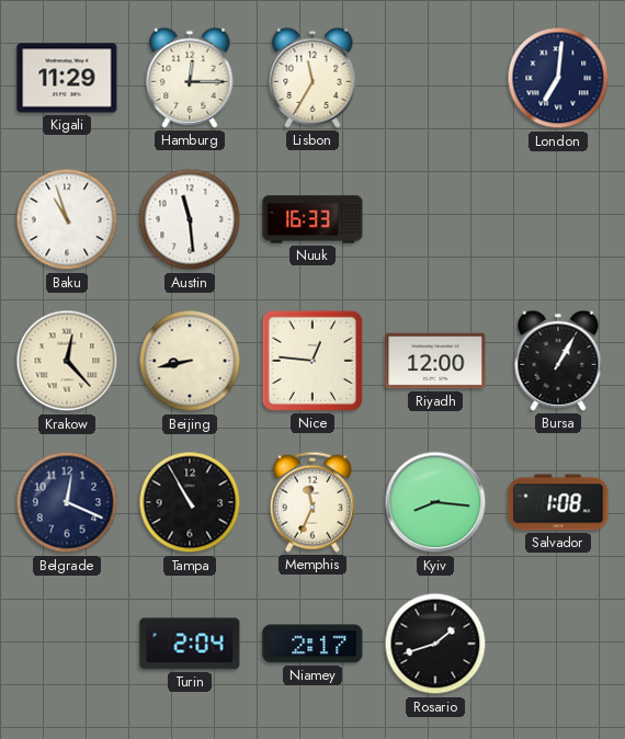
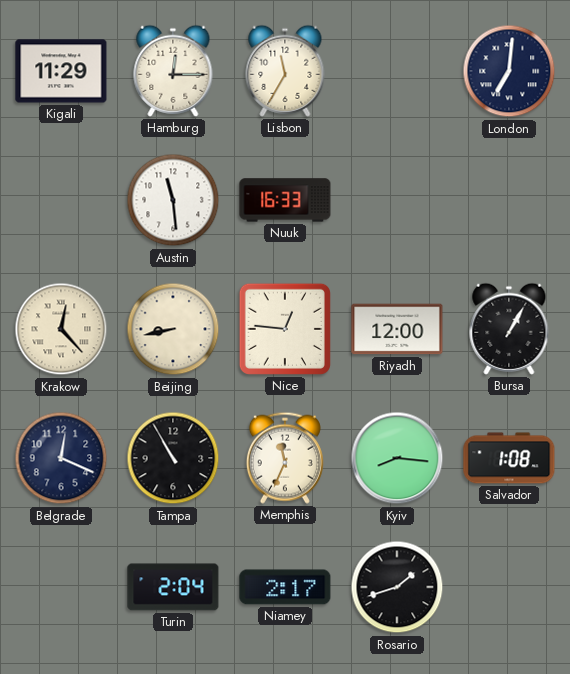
Baku: 10:57 -> none (67, 219)
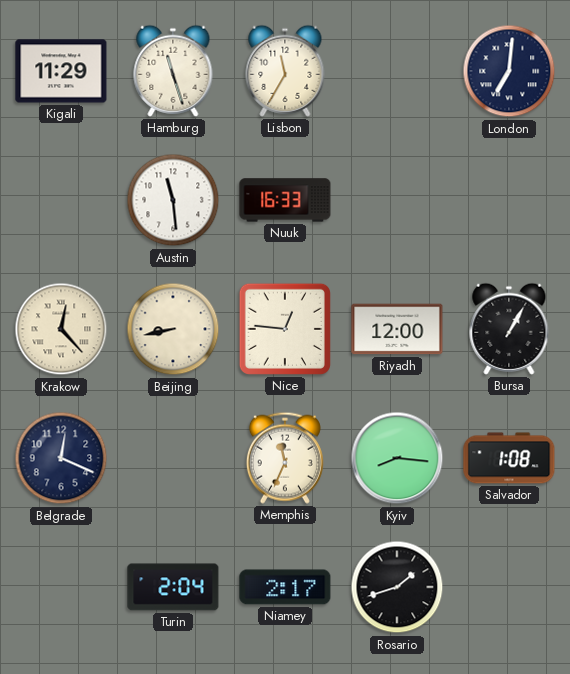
Hamburg: 12:15 -> 11:27 (173, 71)
Tampa: 10:55 -> none (173, 458)
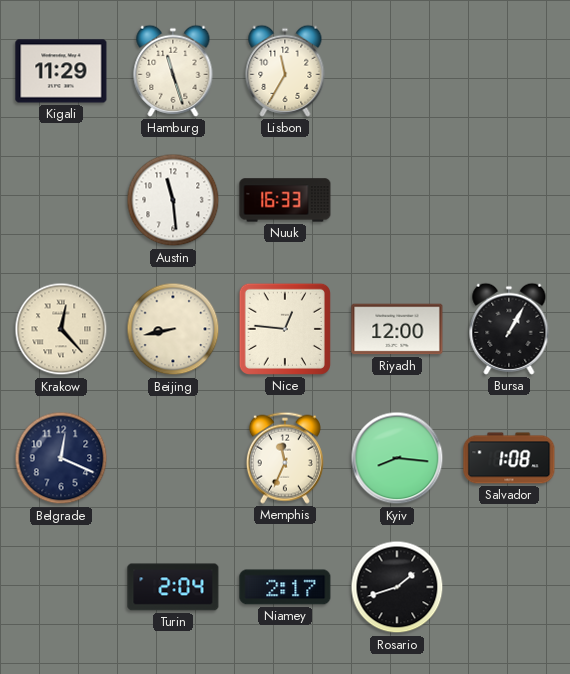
London: 7:01 -> none (509, 71)
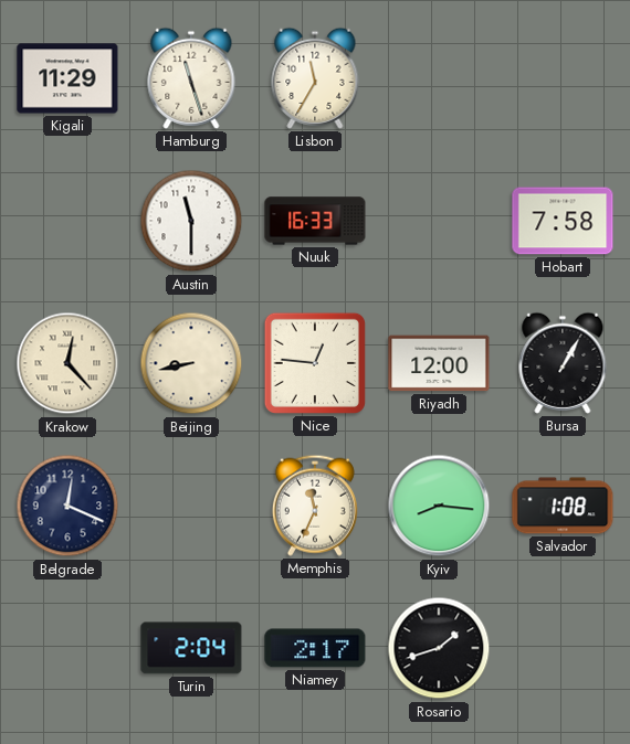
Austin: 11:29 -> 11:30 (191, 221)
Hobart: none -> 7:58 (563, 221)
